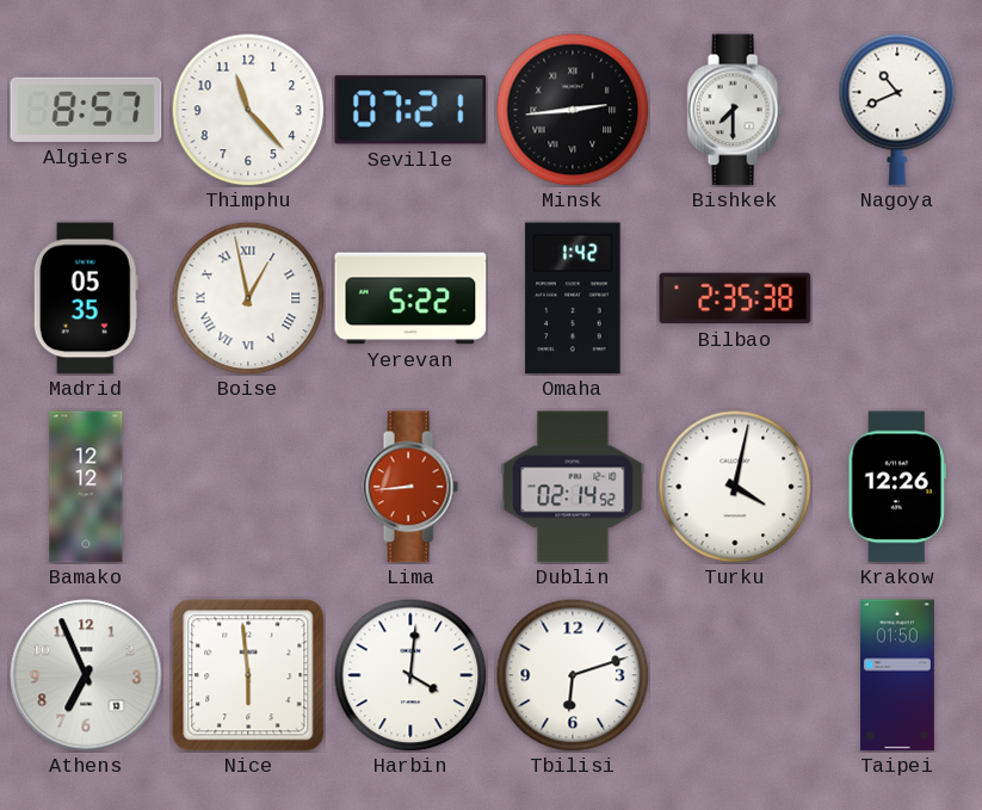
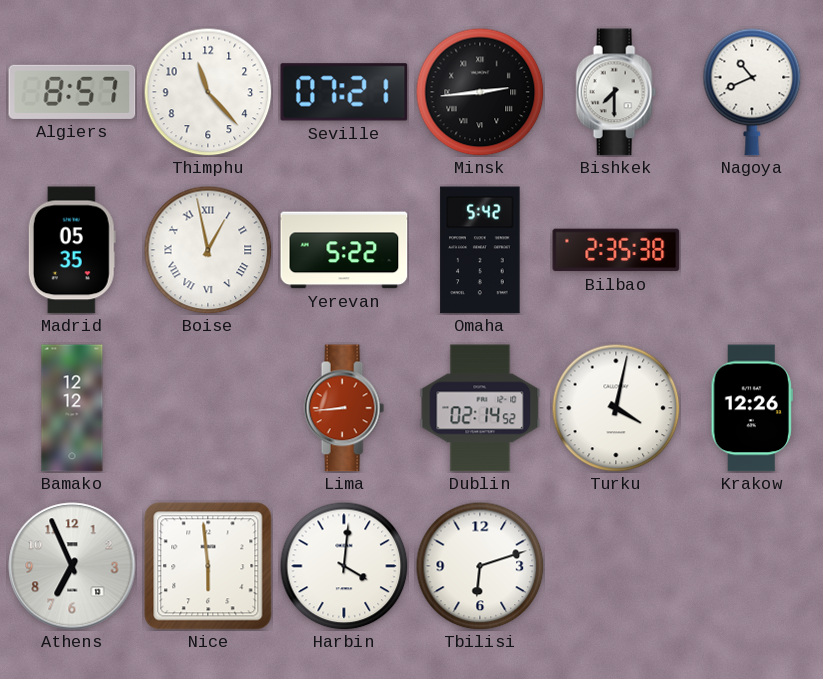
Omaha: 1:42 -> 5:42 (480, 250)
Taipei: 01:50 -> none (897, 675)
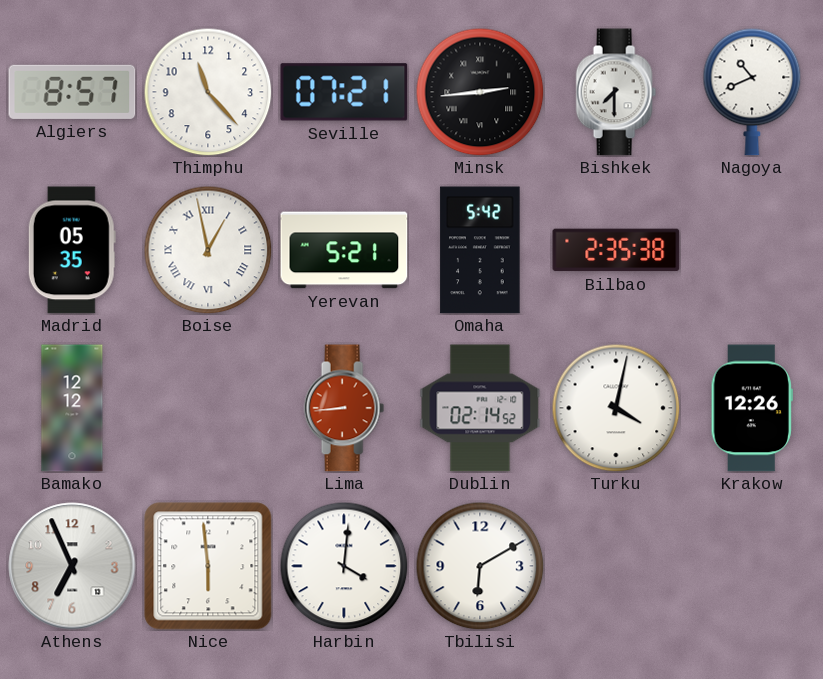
Yerevan: 5:22 -> 5:21 (344, 250)
Tbilisi: 6:12 -> 6:10 (480, 566)
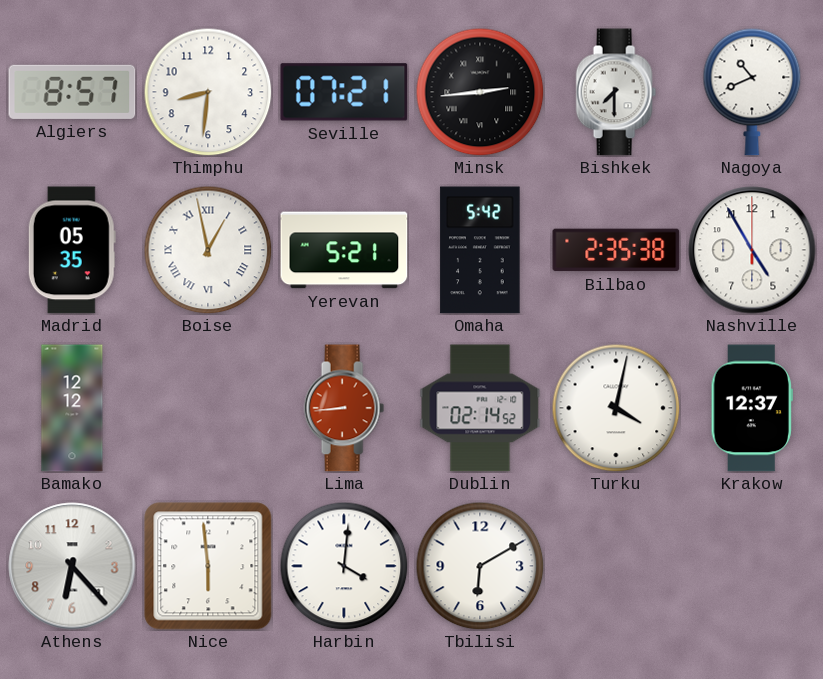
Thimphu: 11:23 -> 8:31 (208, 92)
Nashville: none -> 4:55 (752, 250)
Krakow: 12:26 -> 12:37 (752, 408)
Athens: 6:56 -> 6:23 (72, 566)
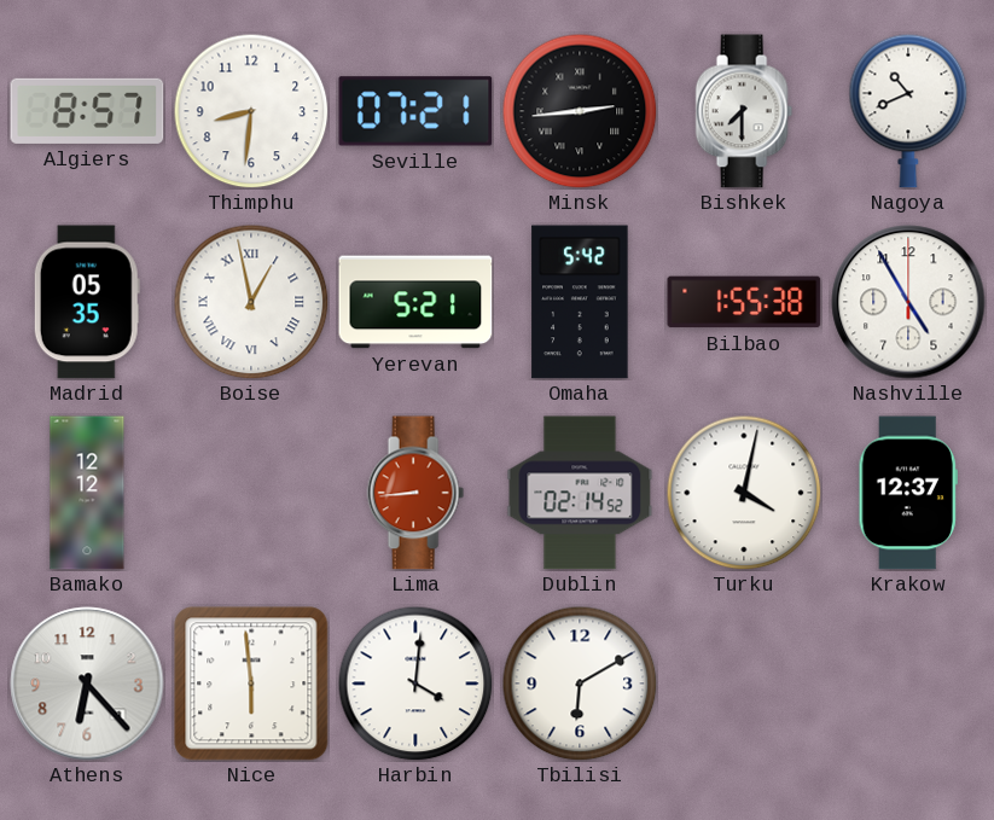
Bilbao: 2:35 -> 1:55 (744, 302)
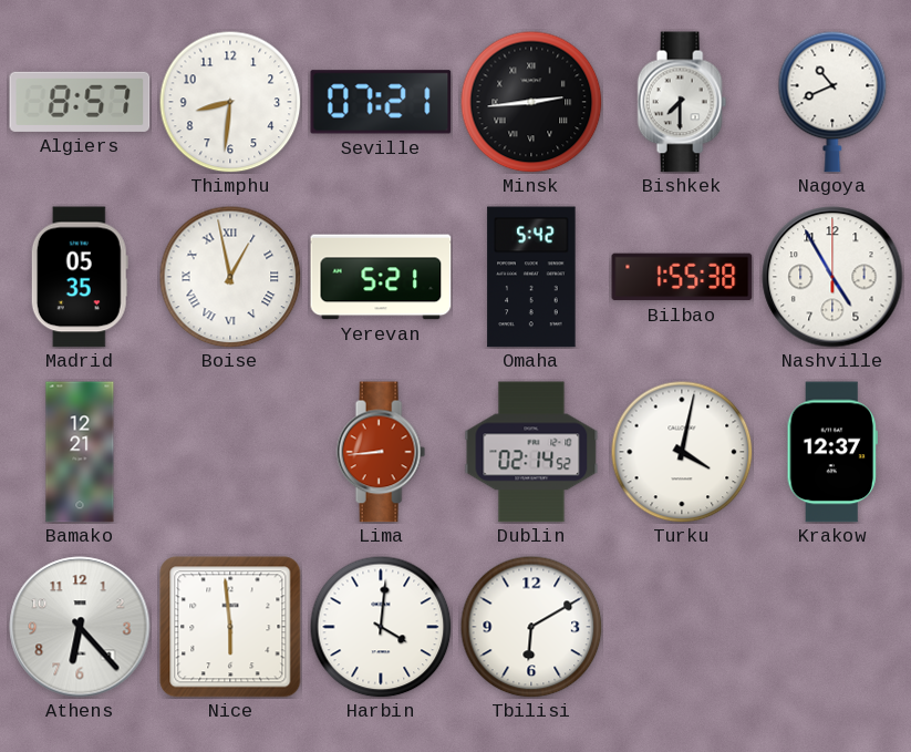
Bamako: 12:12 -> 12:21 (80, 452)
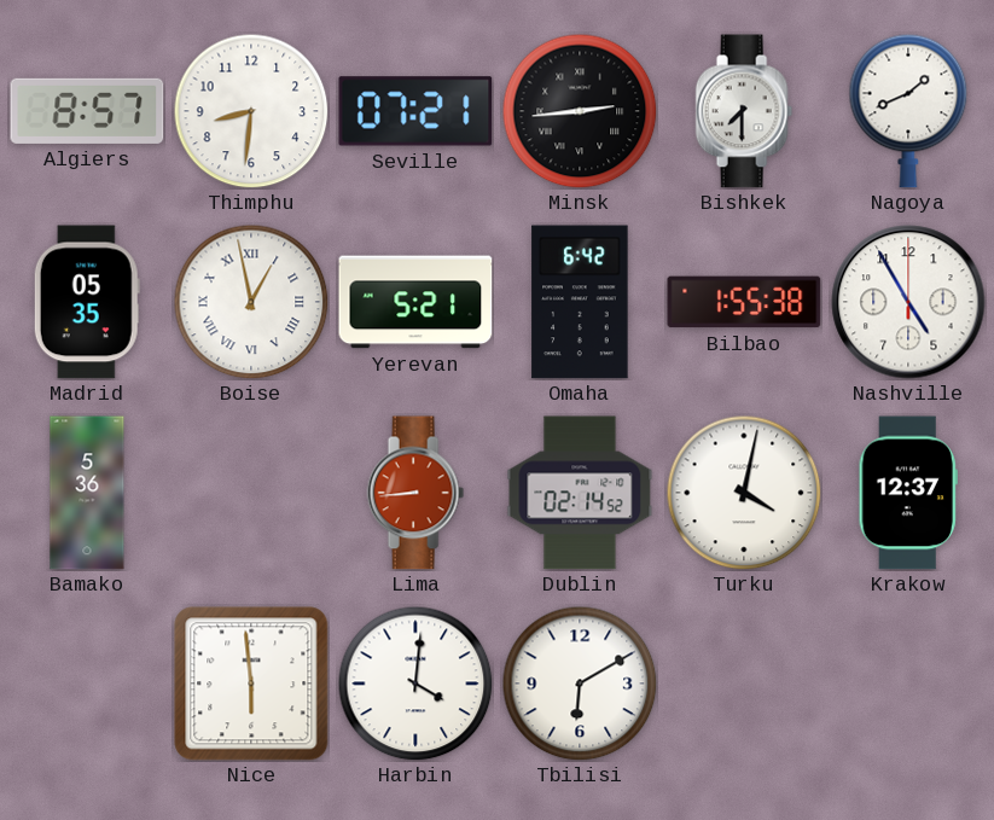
Nagoya: 10:41 -> 1:41 (908, 111)
Omaha: 5:42 -> 6:42 (580, 302)
Bamako: 12:21 -> 5:36 (87, 493)
Athens: 6:23 -> none (80, 627)
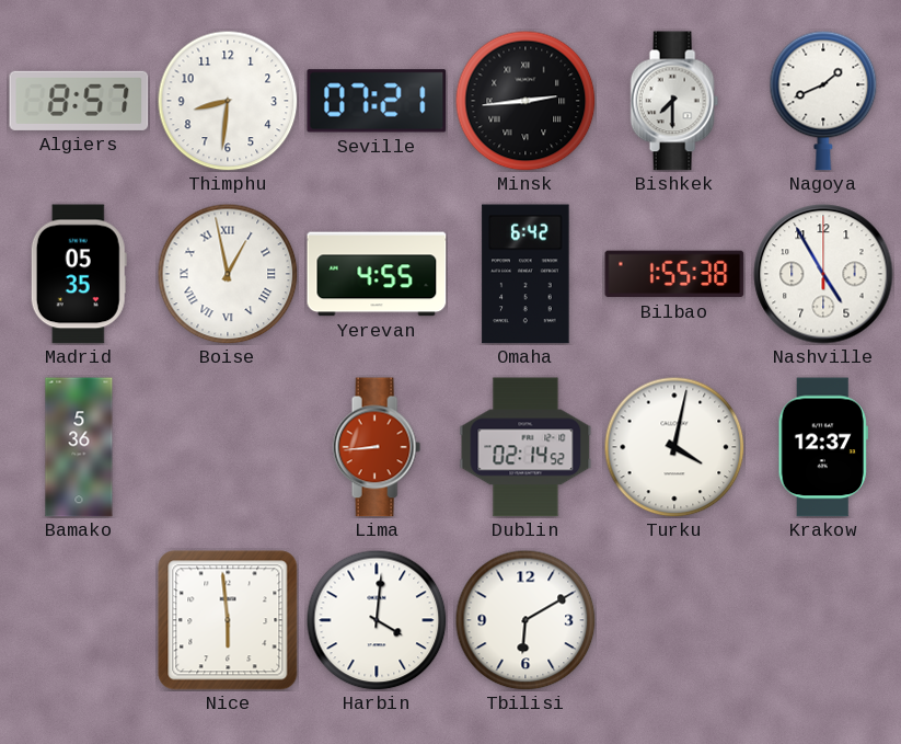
Yerevan: 5:21 -> 4:55 (377, 274)
